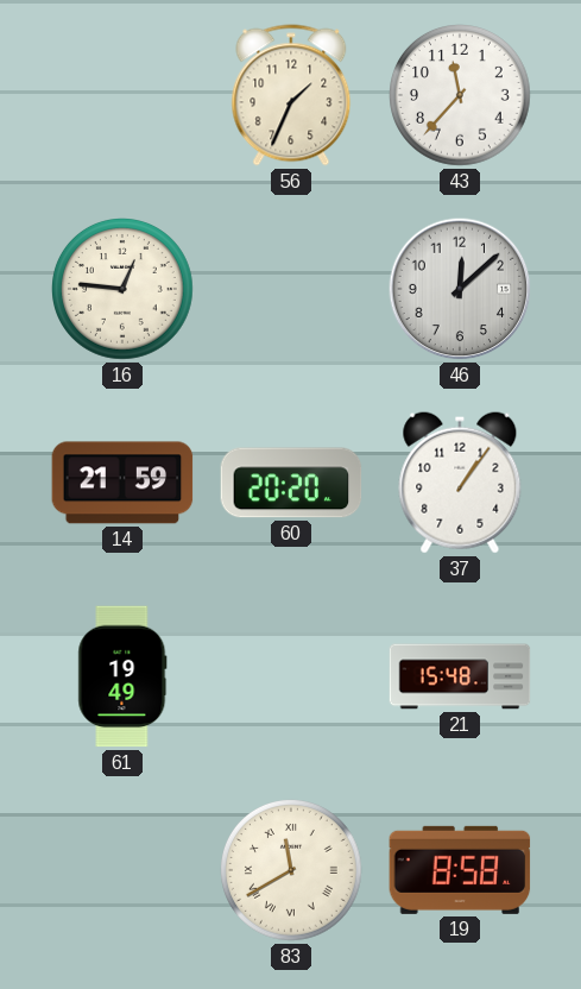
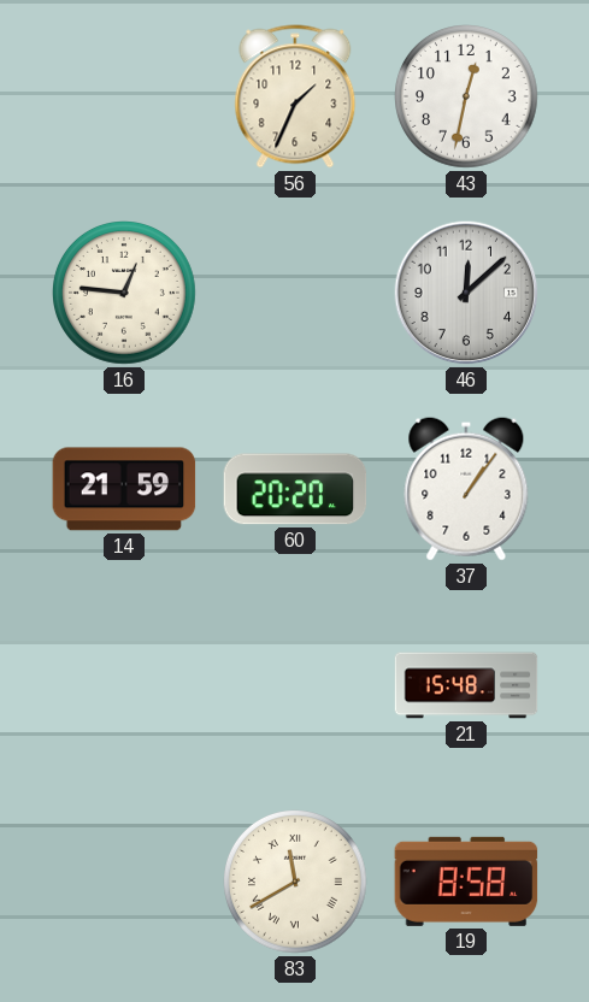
43: 11:37 -> 12:32 (467, 98)
61: 19:49 -> none (122, 676)
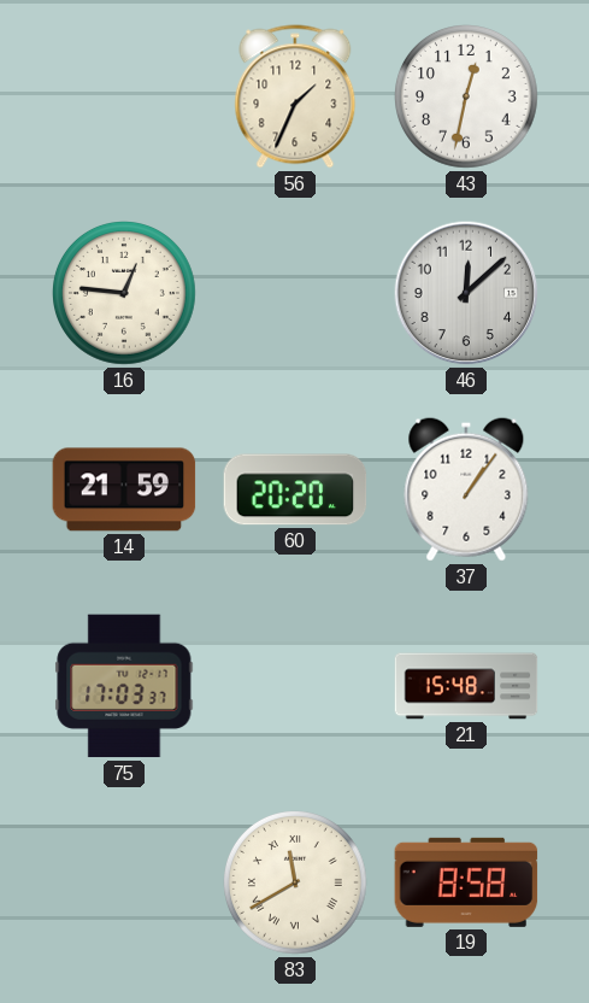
75: none -> 17:03 (124, 686)
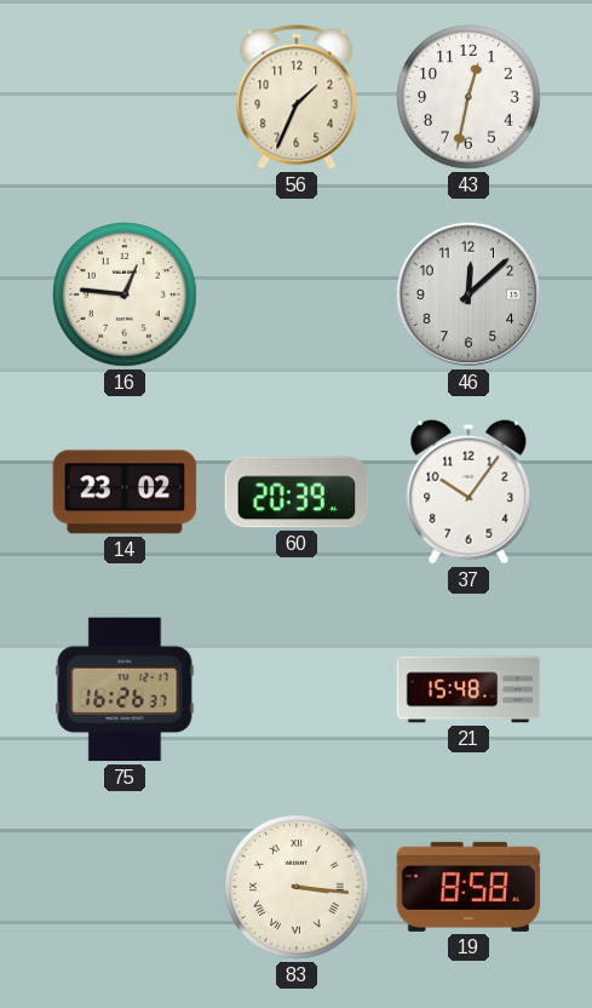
14: 21:59 -> 23:02 (125, 492)
60: 20:20 -> 20:39 (297, 492)
37: 1:06 -> 10:06 (469, 492)
75: 17:03 -> 16:26 (125, 689)
83: 11:40 -> 3:16 (298, 888)
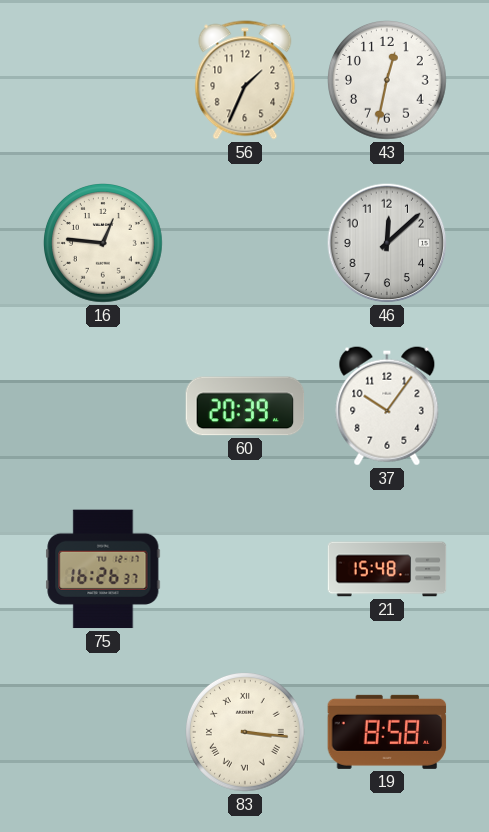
14: 23:02 -> none (125, 492)
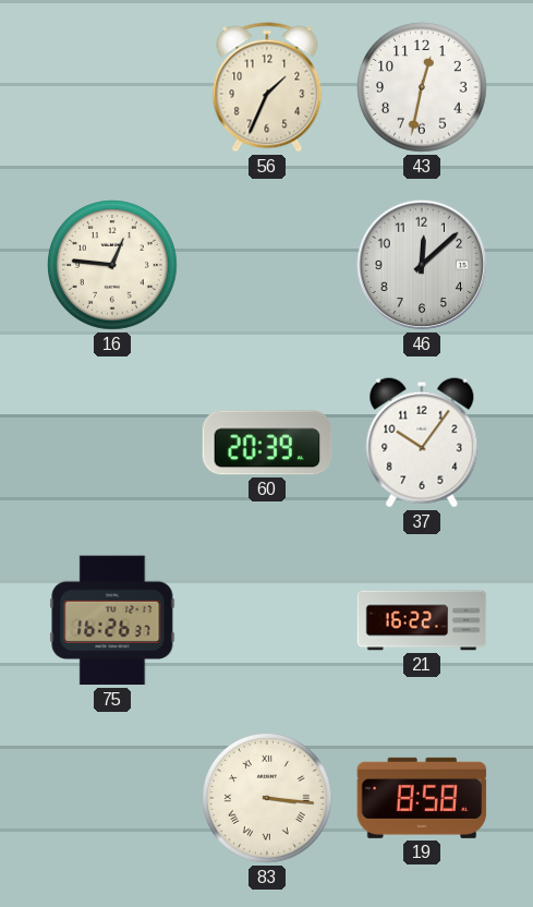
21: 15:48 -> 16:22 (422, 620)
